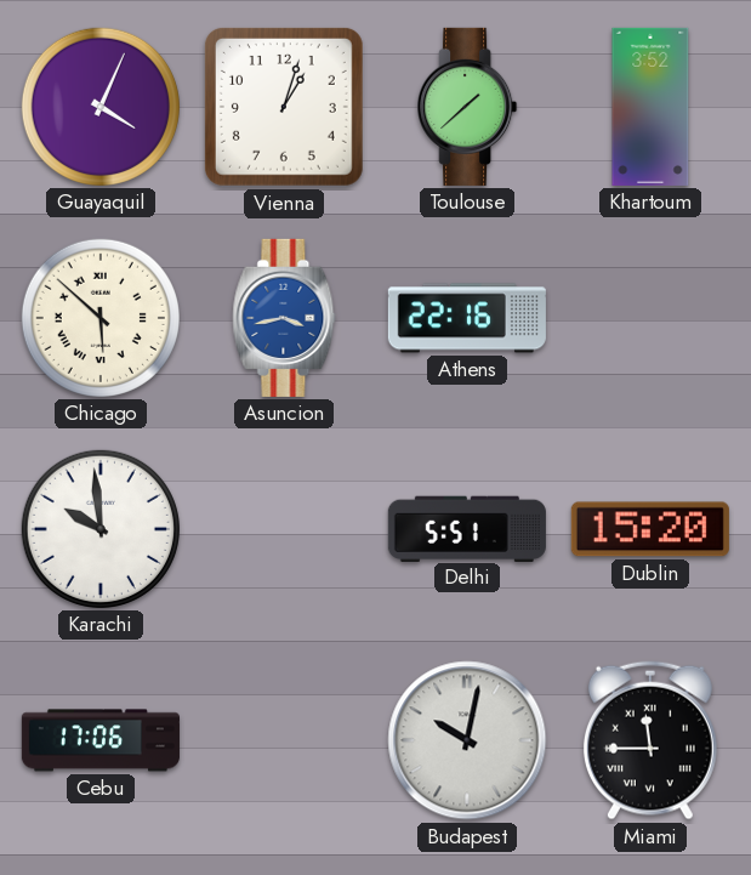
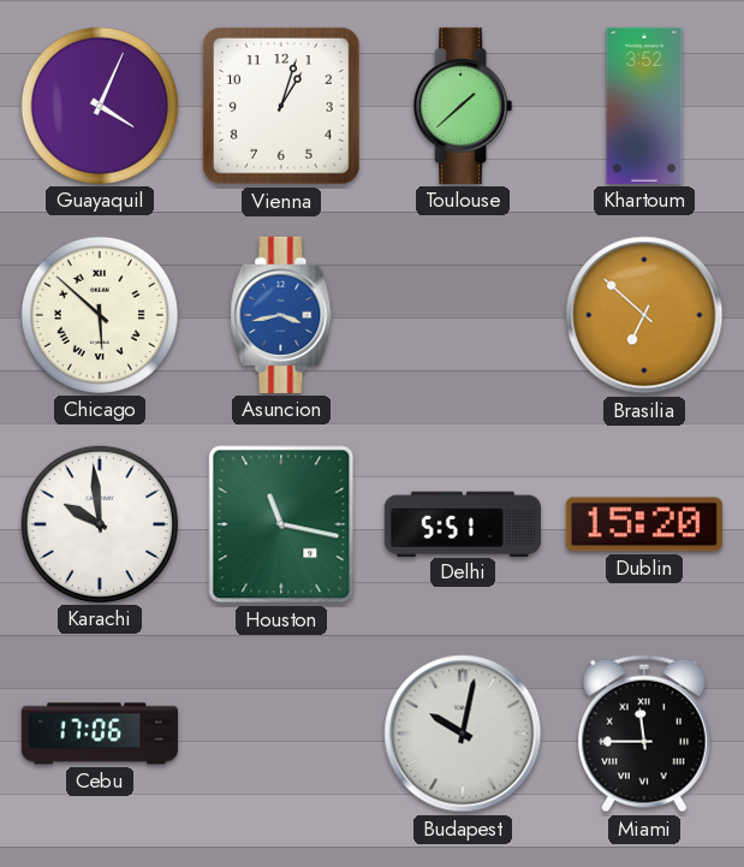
Athens: 22:16 -> none (467, 318)
Brasilia: none -> 6:52 (644, 315)
Houston: none -> 11:17 (281, 524)
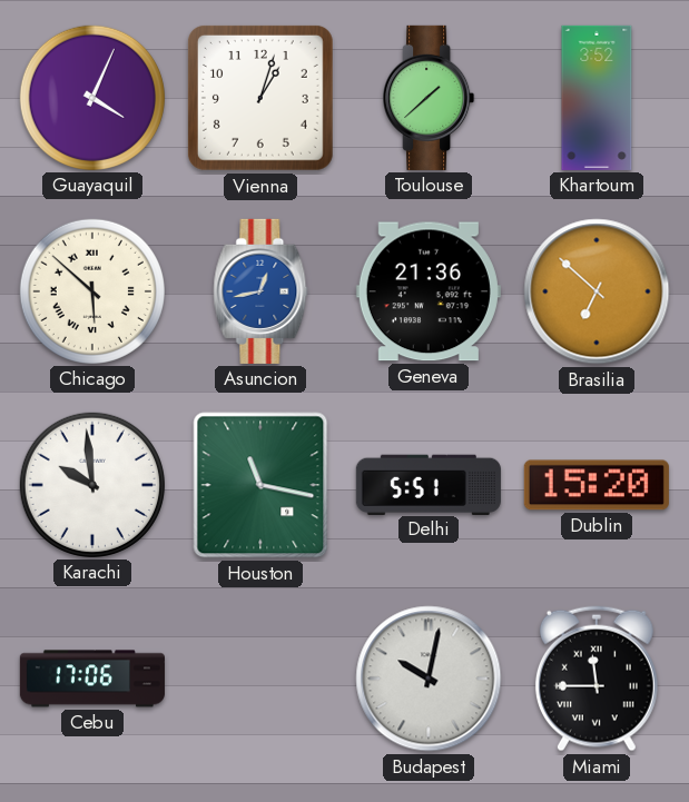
Asuncion: 3:43 -> 12:43 (260, 291)
Geneva: none -> 21:36 (429, 291)
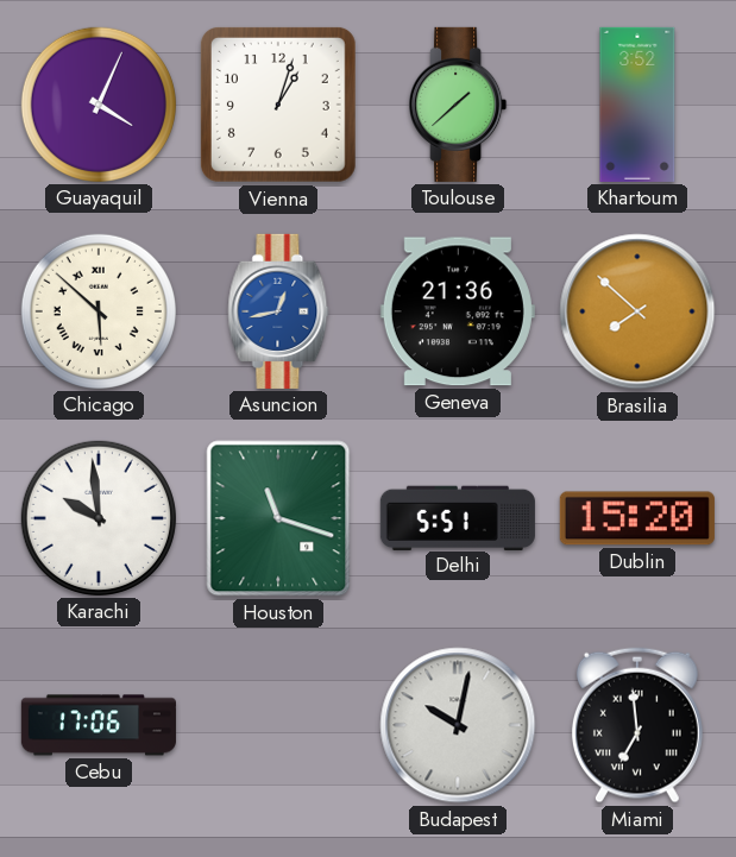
Brasilia: 6:52 -> 7:52 (637, 311)
Houston: 11:17 -> 11:18 (278, 518)
Miami: 11:45 -> 6:59 (637, 725)
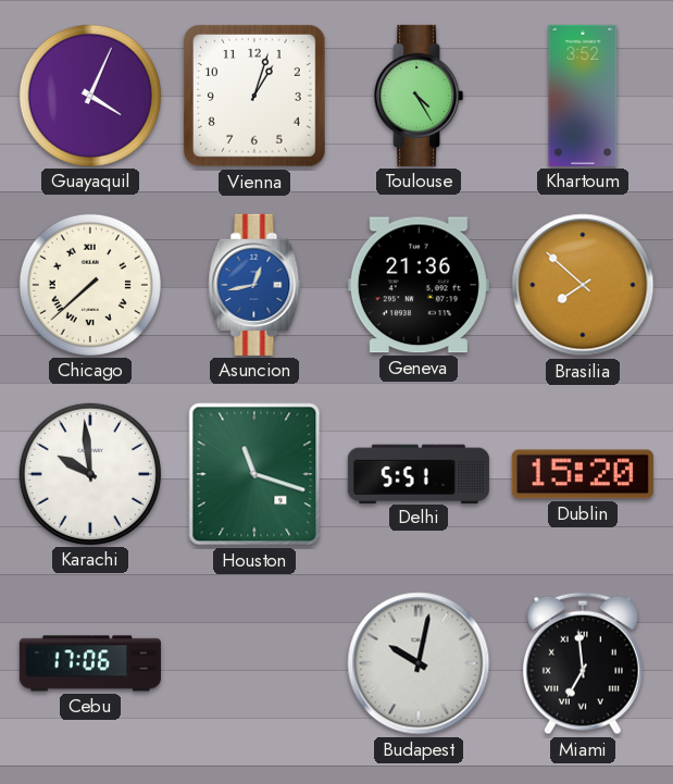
Toulouse: 1:38 -> 4:25 (419, 96)
Chicago: 5:52 -> 7:38 (90, 285)
